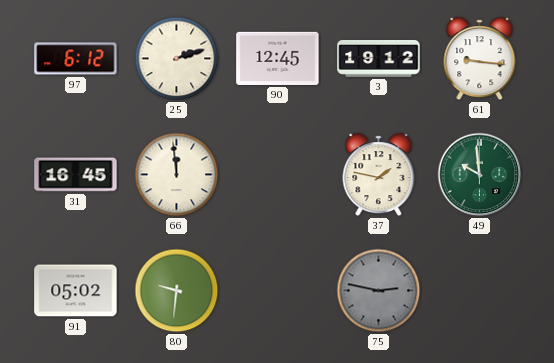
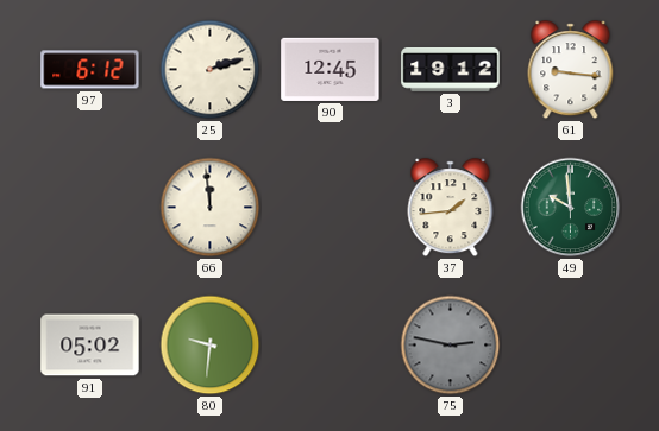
31: 16:45 -> none (76, 175)
37: 1:47 -> 1:44 (451, 208)
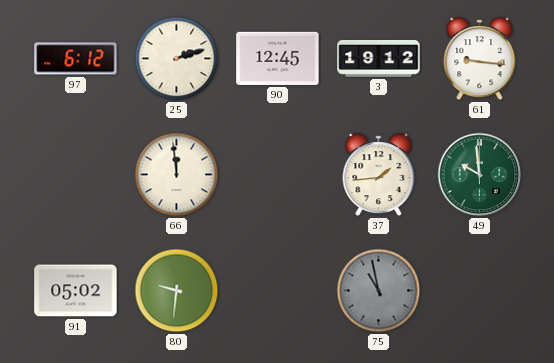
75: 2:47 -> 10:58 (379, 291)
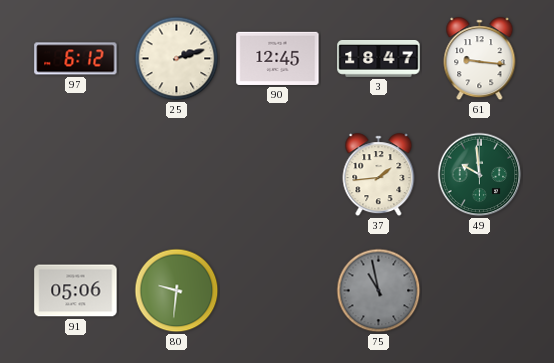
3: 19:12 -> 18:47 (379, 58)
66: 11:59 -> none (177, 175)
91: 05:02 -> 05:06 (76, 291)
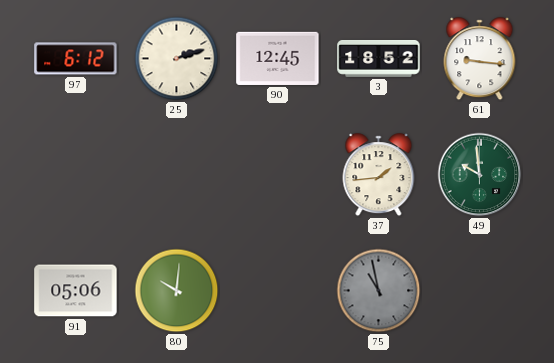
3: 18:47 -> 18:52 (379, 58)
80: 9:31 -> 10:01 (177, 291)
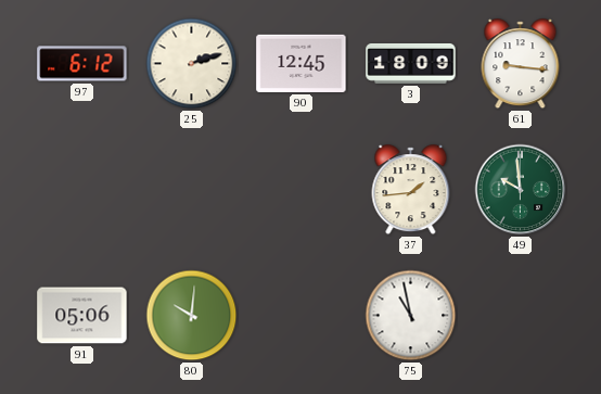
3: 18:52 -> 18:09 (411, 63)
75 dial: grey -> white (411, 316)
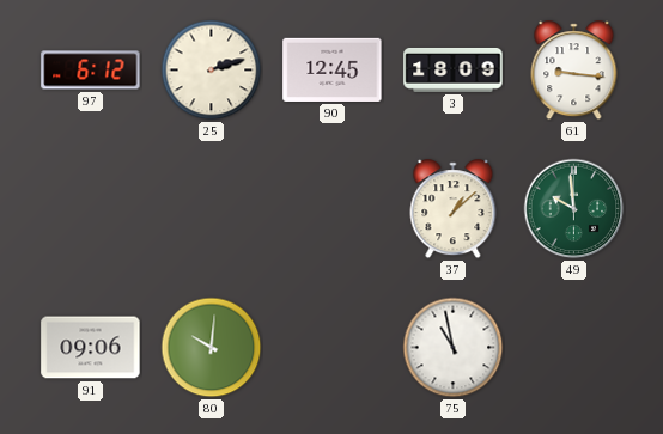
37: 1:44 -> 1:08 (454, 209)
91: 05:06 -> 09:06 (91, 348)
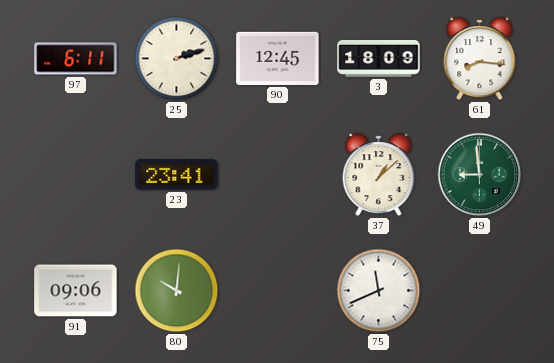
97: 6:12 -> 6:11 (76, 59)
61: 9:16 -> 8:16 (480, 59)
23: none -> 23:41 (177, 175)
49: 9:59 -> 8:59 (480, 175)
75: 10:58 -> 11:41 (379, 291)
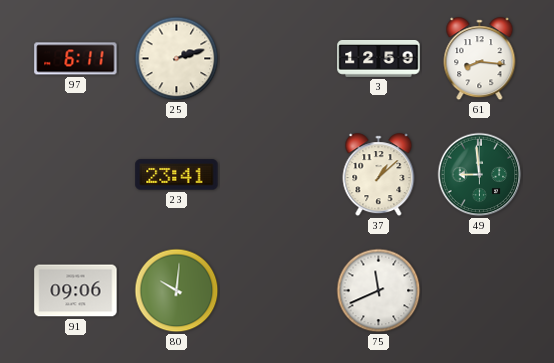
90: 12:45 -> none (278, 58)
3: 18:09 -> 12:59 (379, 58)
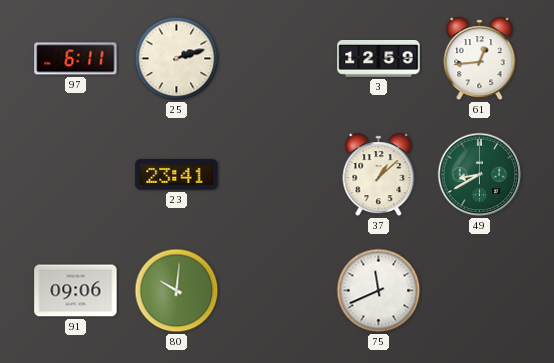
61: 8:16 -> 12:44 (480, 59)
49: 8:59 -> 8:40 (480, 175)
